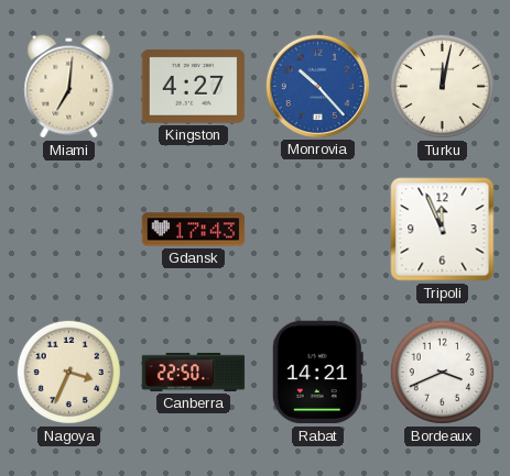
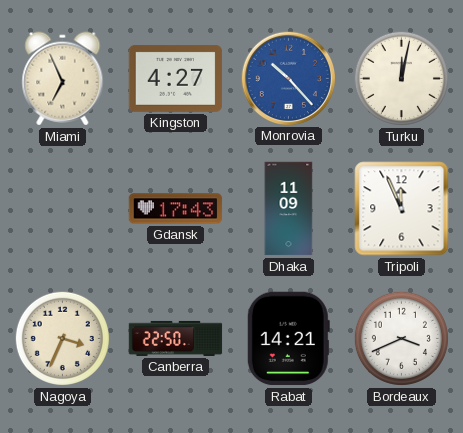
Miami: 7:01 -> 6:56 (63, 79)
Dhaka: none -> 11:09 (289, 209)
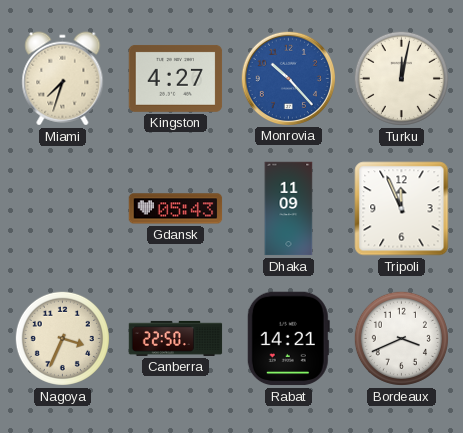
Miami: 6:56 -> 7:33 (63, 79)
Gdansk: 17:43 -> 05:43 (176, 209)
